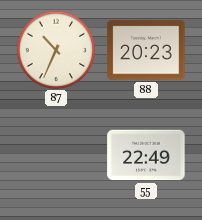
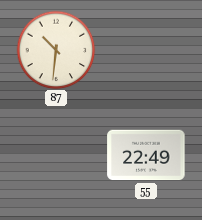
87: 10:34 -> 10:31 (56, 50)
88: 20:23 -> none (146, 50)
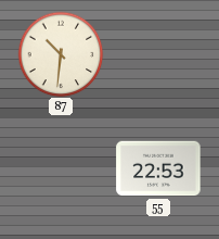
55: 22:49 -> 22:53 (158, 168)
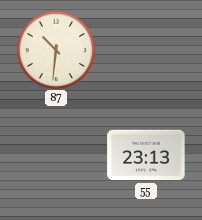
55: 22:53 -> 23:13 (146, 155)
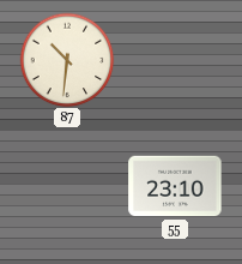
55: 23:13 -> 23:10 (175, 186)
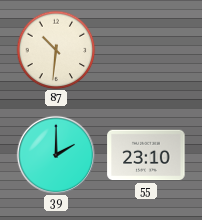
39: none -> 2:00 (55, 154)
